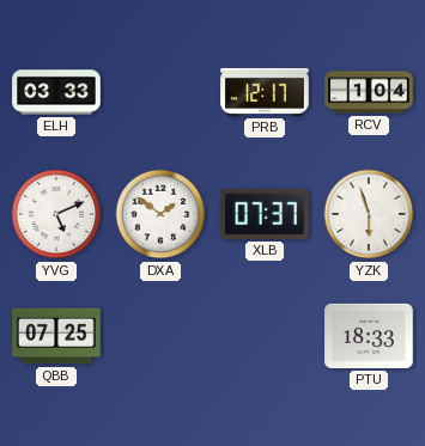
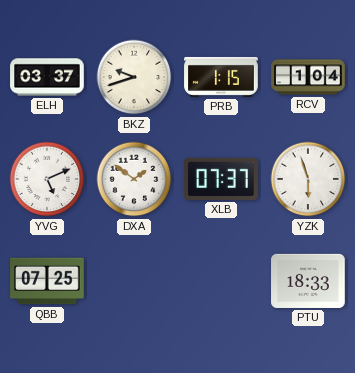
ELH: 03:33 -> 03:37 (47, 77)
BKZ: none -> 9:42 (134, 77)
PRB: 12:17 -> 1:15 (221, 77)
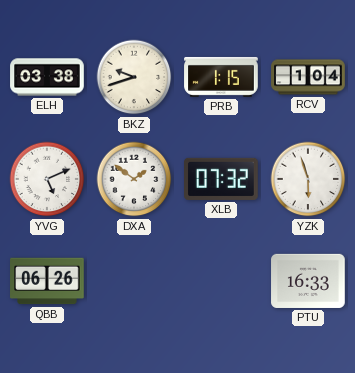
ELH: 03:37 -> 03:38 (47, 77)
XLB: 07:37 -> 07:32 (221, 179)
QBB: 07:25 -> 06:26 (47, 281)
PTU: 18:33 -> 16:33 (308, 281)
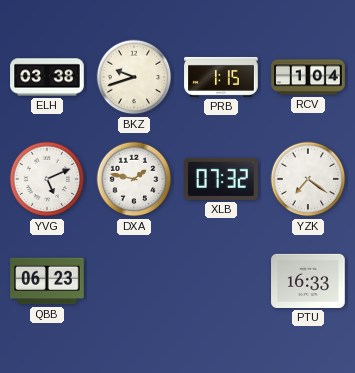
DXA: 1:51 -> 1:47 (134, 179)
YZK: 5:57 -> 7:21 (308, 179)
QBB: 06:26 -> 06:23 (47, 281)
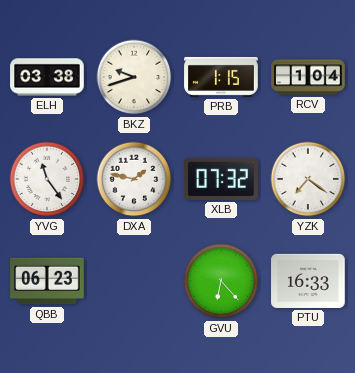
YVG: 5:11 -> 11:24 (47, 179)
GVU: none -> 6:23 (221, 281)
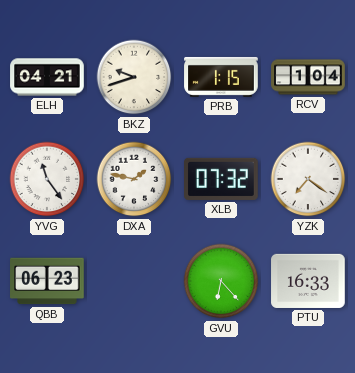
ELH: 03:38 -> 04:21 (47, 77)
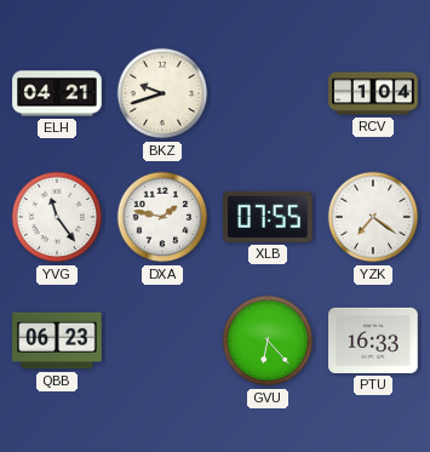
PRB: 1:15 -> none (221, 77)
XLB: 07:32 -> 07:55 (268, 217)
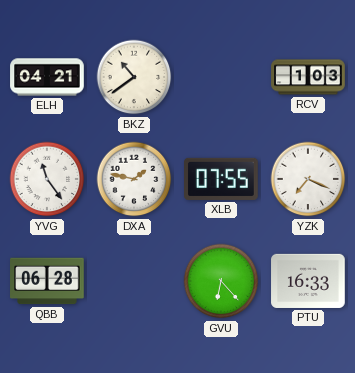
BKZ: 9:42 -> 10:39 (134, 77)
RCV: 1:04 -> 1:03 (308, 77)
YZK: 7:21 -> 7:19 (308, 179)
QBB: 06:23 -> 06:28 (47, 281)
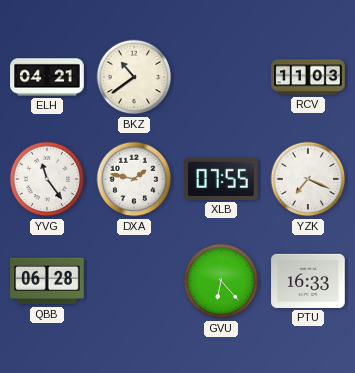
RCV: 1:03 -> 11:03 (308, 77)
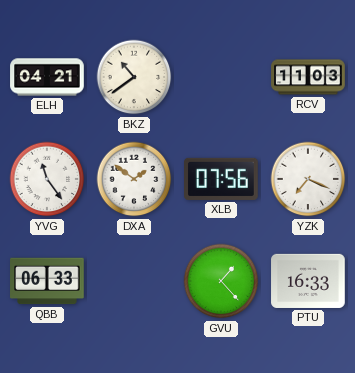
DXA: 1:47 -> 1:51 (134, 179)
XLB: 07:55 -> 07:56 (221, 179)
QBB: 06:28 -> 06:33 (47, 281)
GVU: 6:23 -> 1:23 (221, 281)
